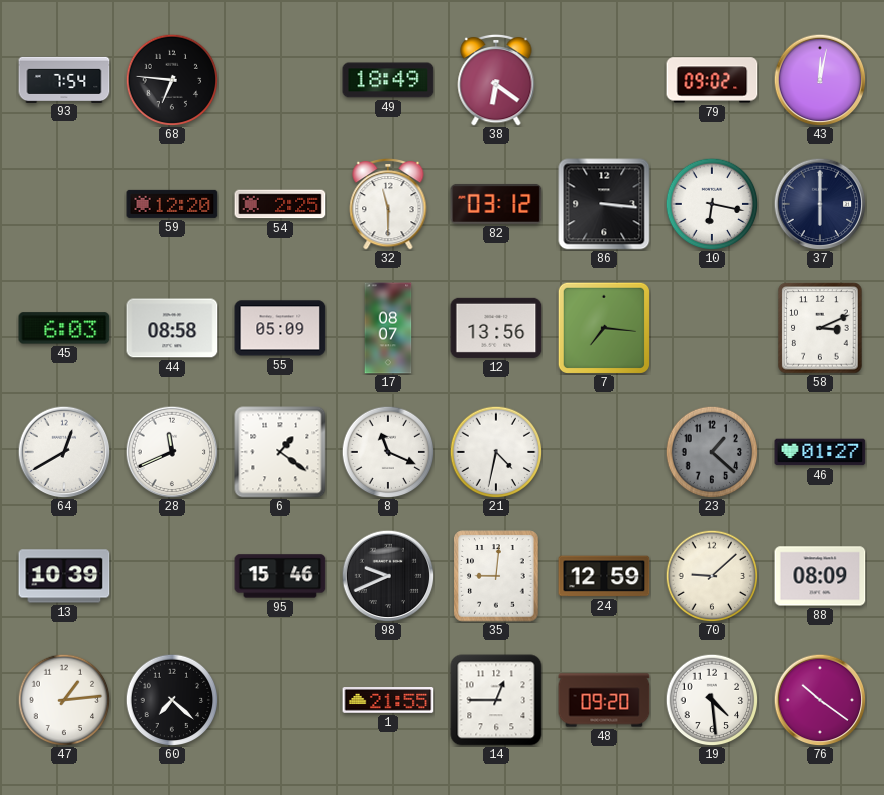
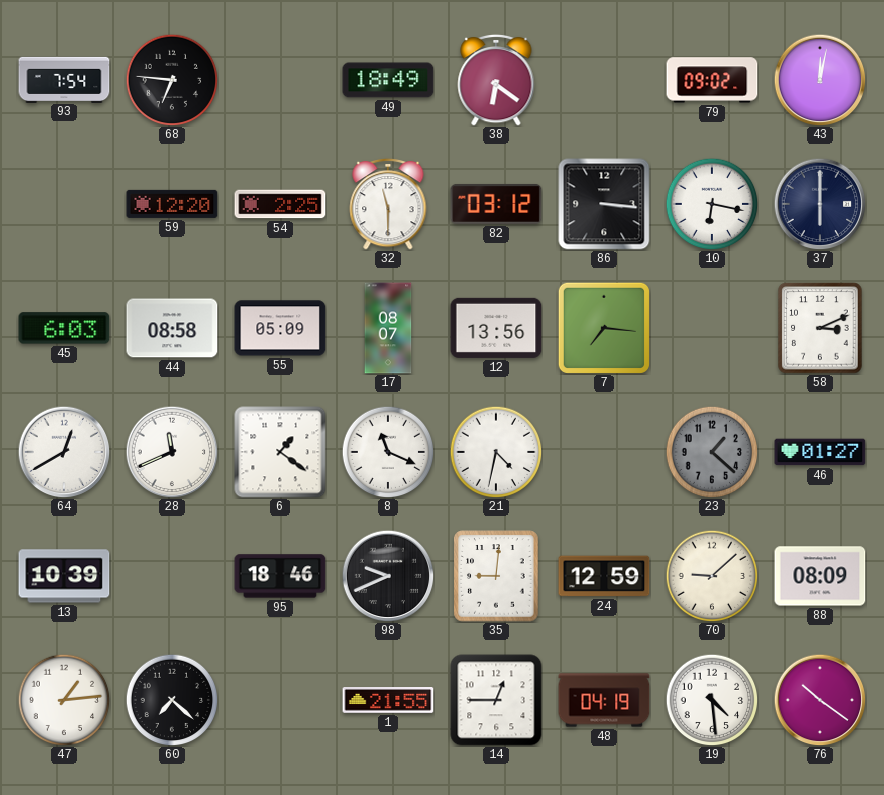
95: 15:46 -> 18:46 (280, 576)
48: 09:20 -> 04:19 (604, 700)
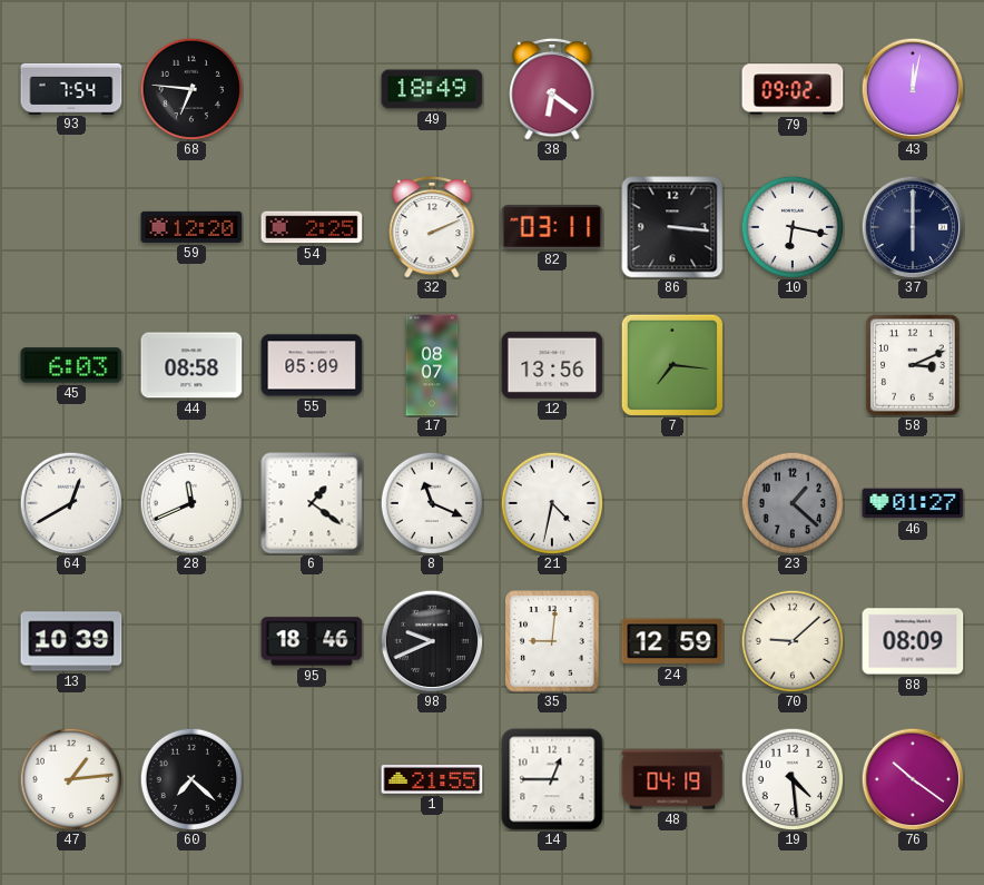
32: 11:30 -> 2:11 (432, 227)
82: 03:12 -> 03:11 (552, 227)
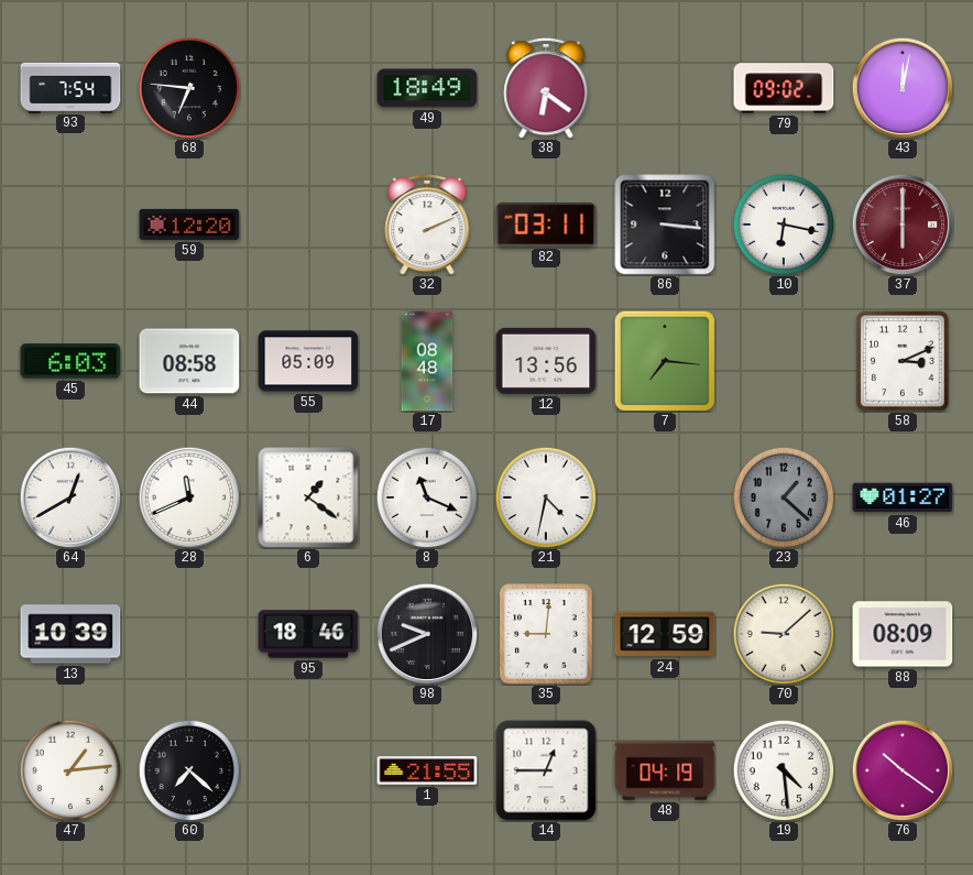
54: 2:25 -> none (312, 227)
37 dial: navy -> burgundy (903, 225)
17: 08:07 -> 08:48 (427, 361)
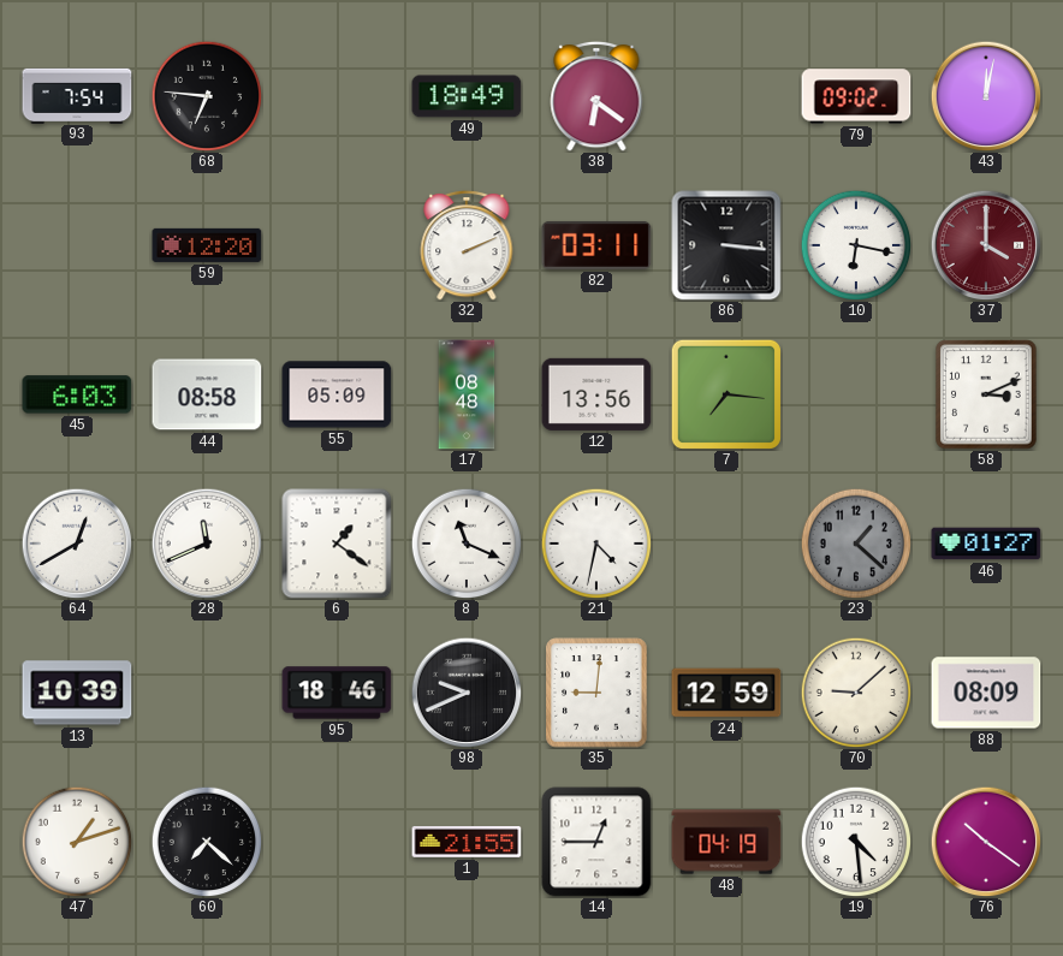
37: 6:00 -> 4:00 (986, 245)
47: 1:14 -> 1:12 (77, 842)
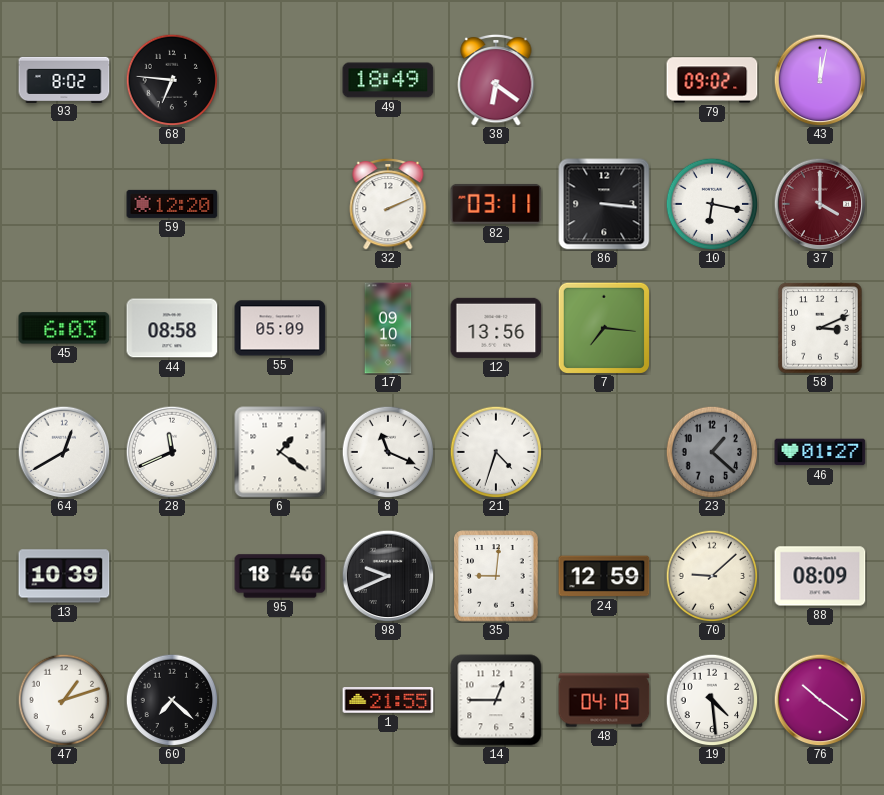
93: 7:54 -> 8:02 (64, 79)
17: 08:48 -> 09:10 (388, 328)
21: 4:32 -> 4:33 (496, 452)
